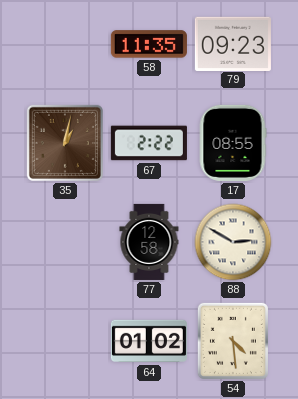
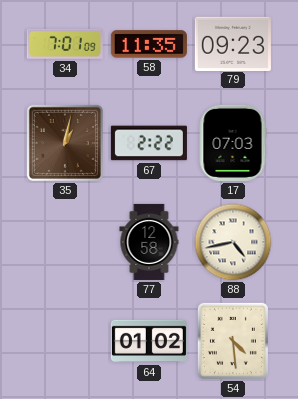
34: none -> 7:01 (65, 44)
17: 08:55 -> 07:03 (233, 143)
88: 2:50 -> 4:43 (233, 242)
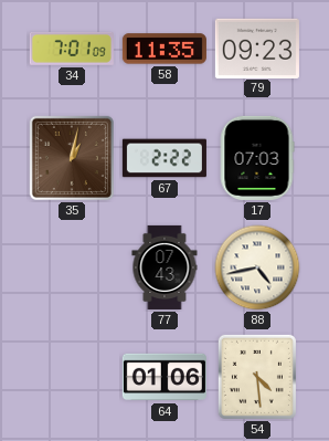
77: 12:58 -> 07:43 (164, 267)
64: 01:02 -> 01:06 (164, 377)
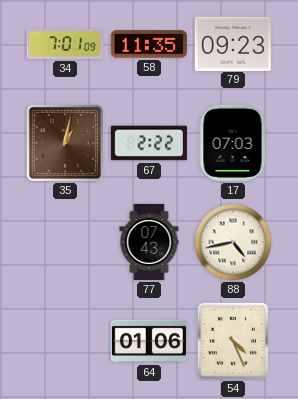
54: 4:29 -> 4:26 (233, 341)
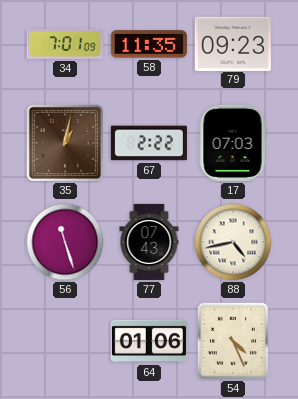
56: none -> 11:27 (65, 242)
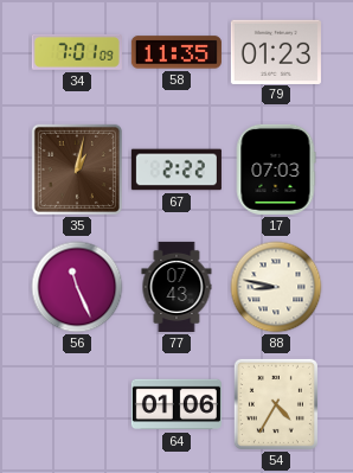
79: 09:23 -> 01:23 (276, 51)
56: 11:27 -> 11:26 (77, 287)
88: 4:43 -> 8:47 (276, 287)
54: 4:26 -> 4:35 (276, 404)
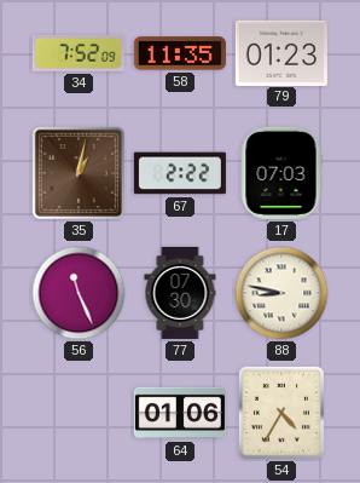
34: 7:01 -> 7:52 (79, 53)
77: 07:43 -> 07:30 (180, 293)
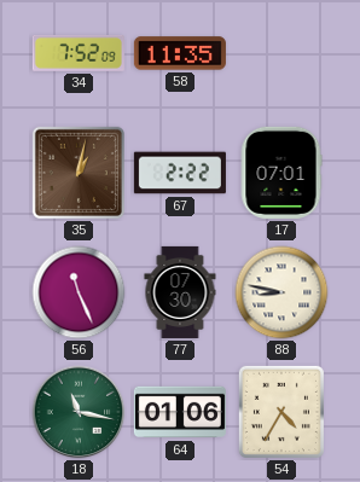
79: 01:23 -> none (281, 52)
17: 07:03 -> 07:01 (281, 173)
18: none -> 11:17 (79, 412)
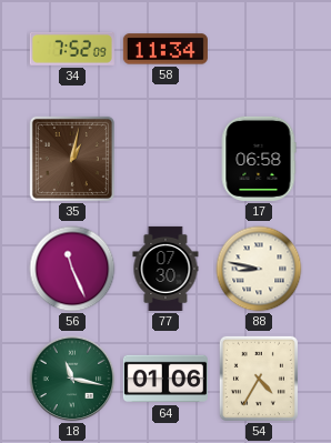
58: 11:35 -> 11:34 (165, 49)
67: 2:22 -> none (180, 173)
17: 07:01 -> 06:58 (259, 159)
